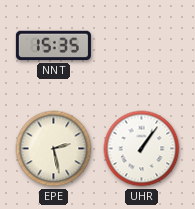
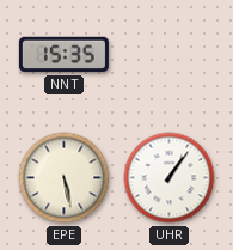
EPE: 2:28 -> 5:28 (65, 178)
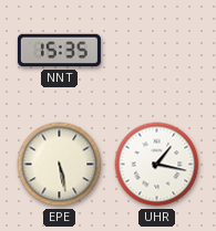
UHR: 1:06 -> 1:17 (157, 165)
